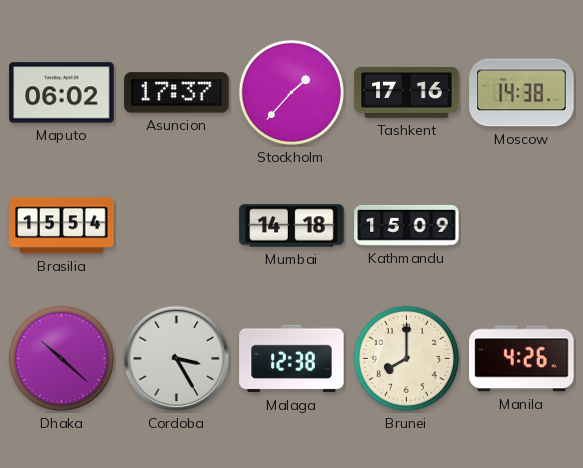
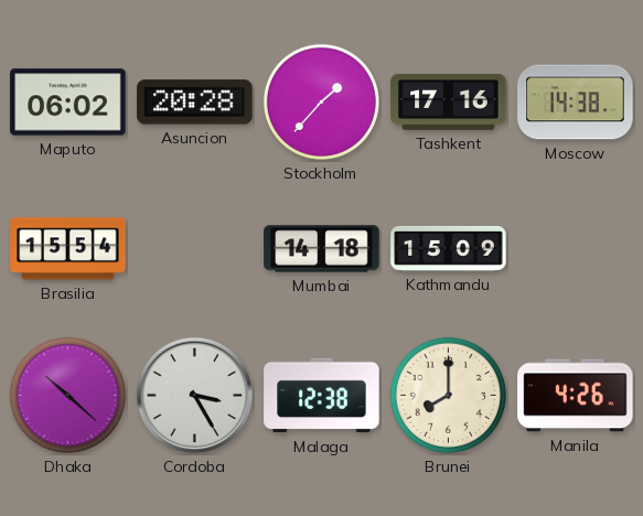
Asuncion: 17:37 -> 20:28 (195, 103)
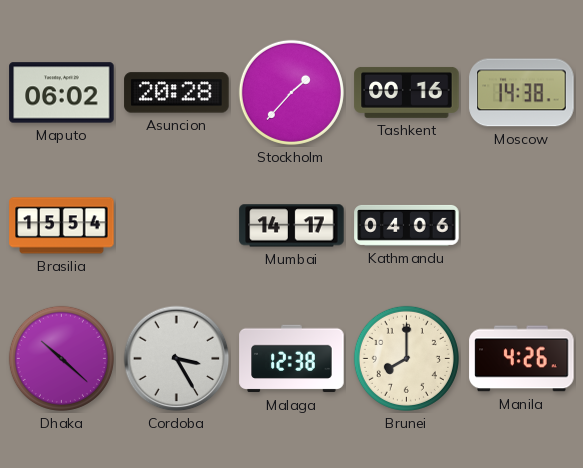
Tashkent: 17:16 -> 00:16 (407, 92)
Mumbai: 14:18 -> 14:17 (292, 226)
Kathmandu: 15:09 -> 04:06 (407, 225)
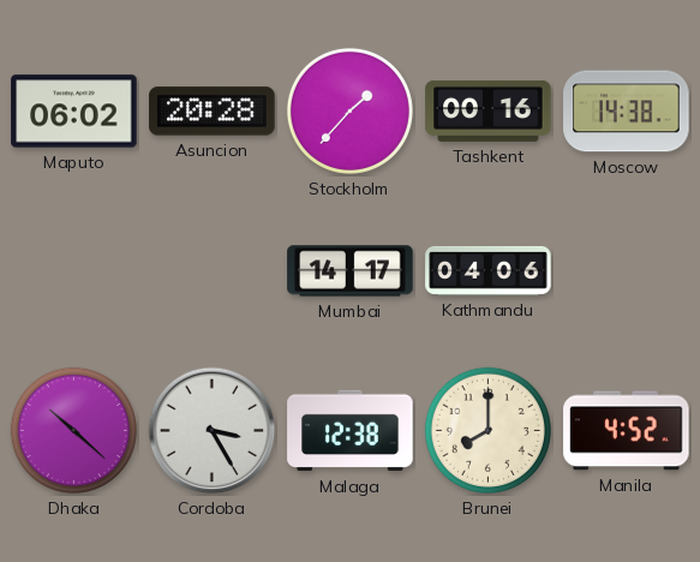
Brasilia: 15:54 -> none (62, 226)
Manila: 4:26 -> 4:52 (627, 431)
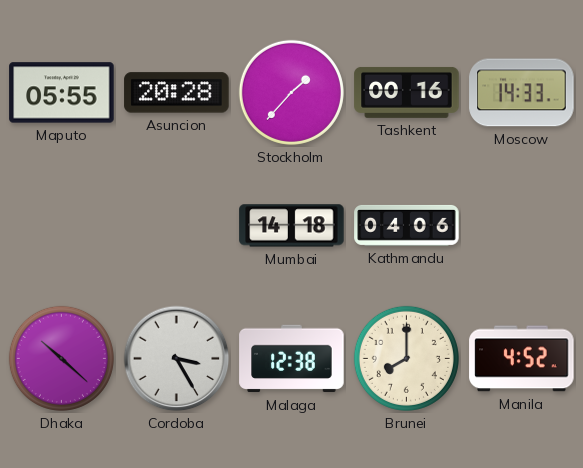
Maputo: 06:02 -> 05:55 (62, 93)
Moscow: 14:38 -> 14:33 (522, 93)
Mumbai: 14:17 -> 14:18 (292, 226)
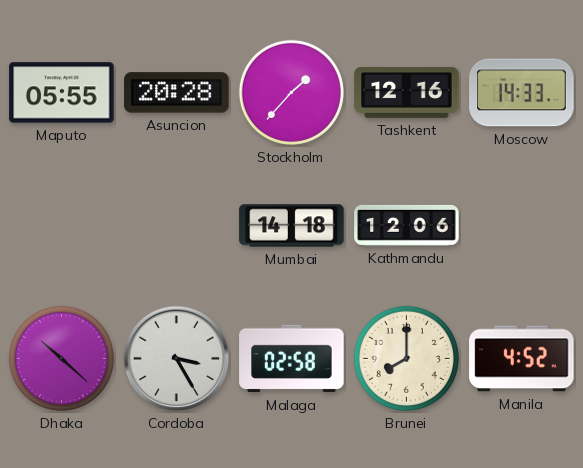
Tashkent: 00:16 -> 12:16 (407, 92)
Kathmandu: 04:06 -> 12:06 (407, 225)
Malaga: 12:38 -> 02:58 (292, 359)
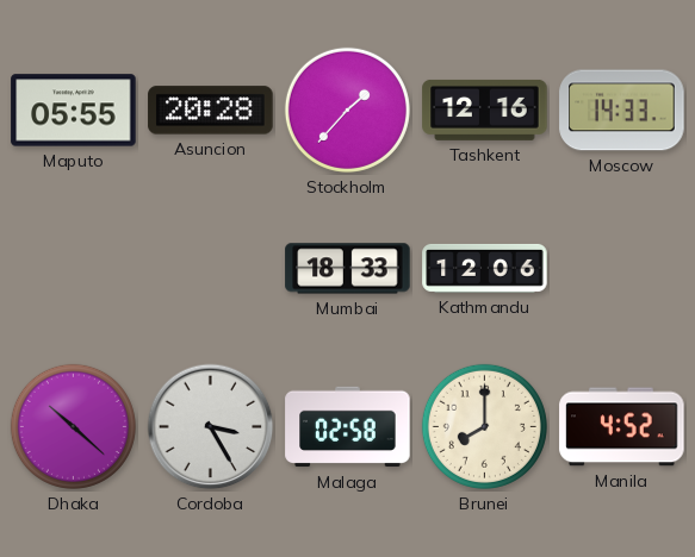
Mumbai: 14:18 -> 18:33 (348, 269)
